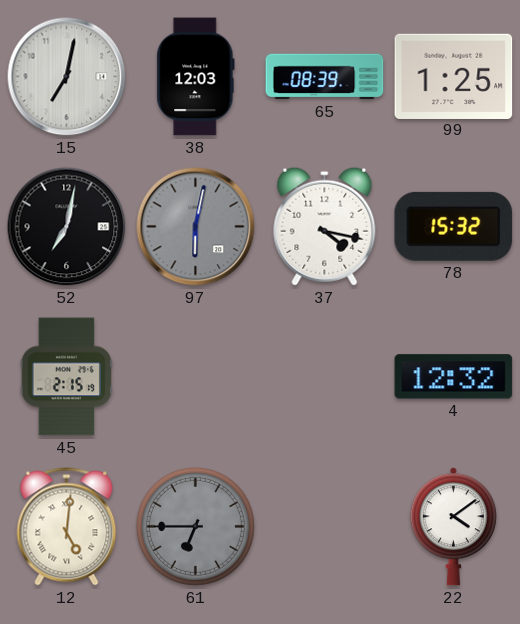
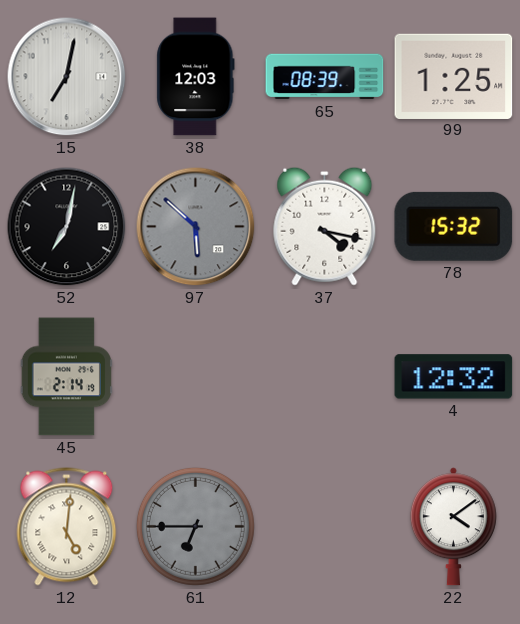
97: 6:02 -> 5:52 (196, 227)
45: 2:15 -> 2:14 (66, 377)
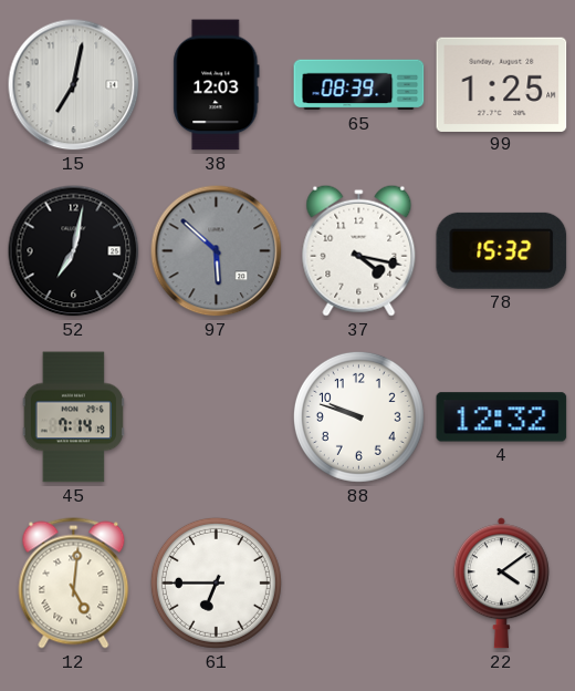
45: 2:14 -> 7:14 (73, 417)
88: none -> 9:48 (358, 416)
61 dial: grey -> white (216, 582)
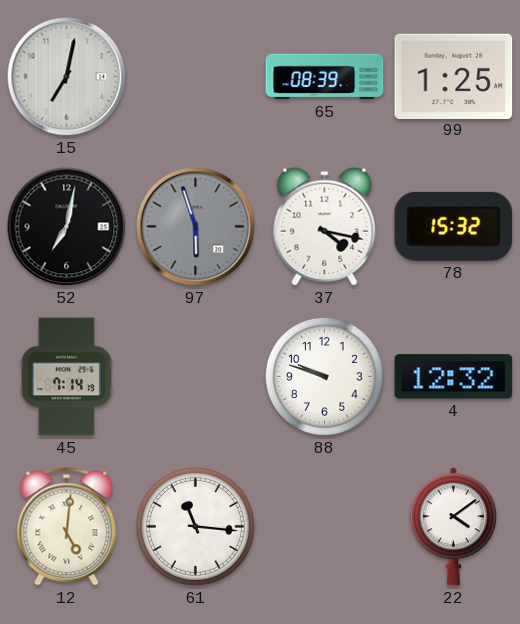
38: 12:03 -> none (217, 85)
97: 5:52 -> 5:57 (196, 227)
61: 6:45 -> 11:16 (195, 526)
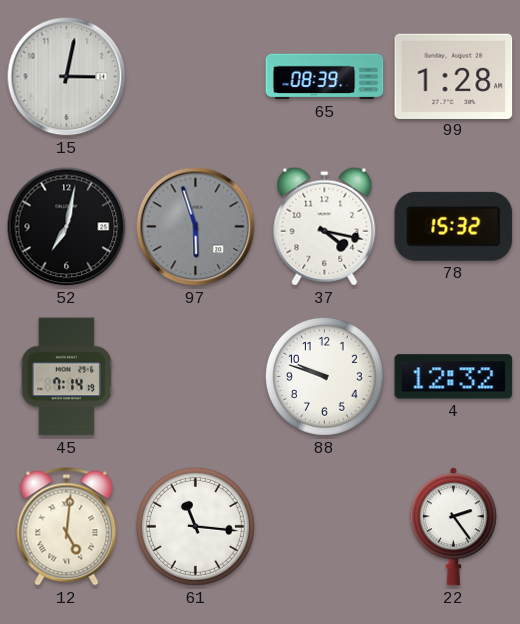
15: 7:02 -> 3:02 (67, 77)
99: 1:25 -> 1:28 (454, 76)
22: 4:09 -> 2:24 (453, 527)
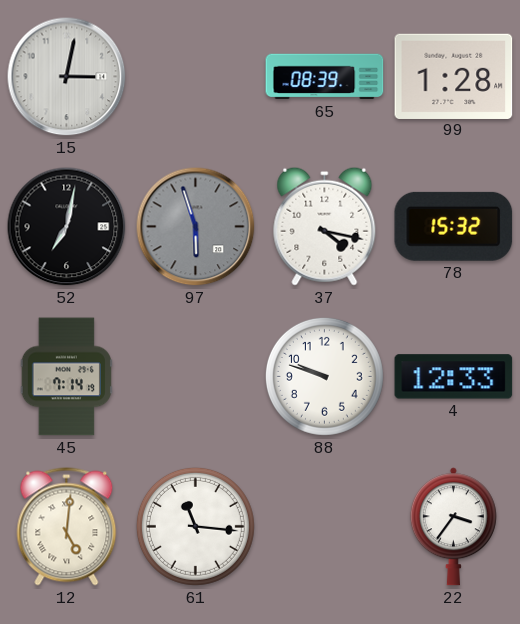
4: 12:32 -> 12:33 (454, 377)
22: 2:24 -> 3:36 (453, 527)
